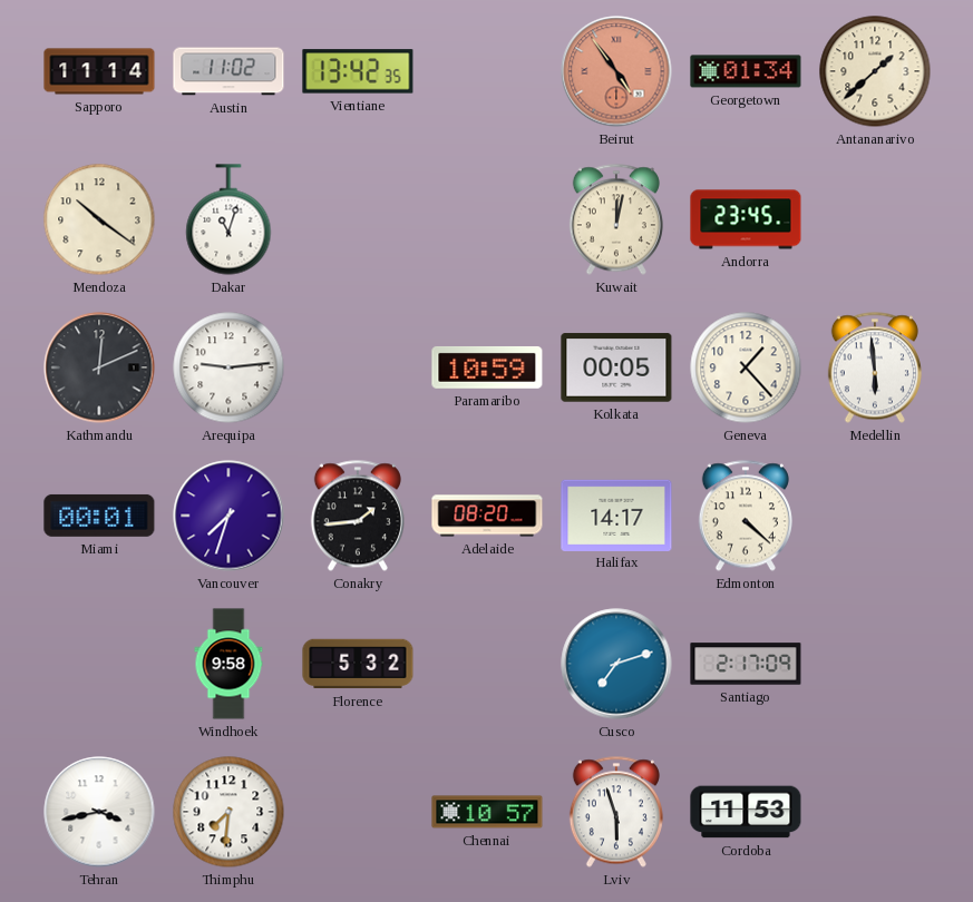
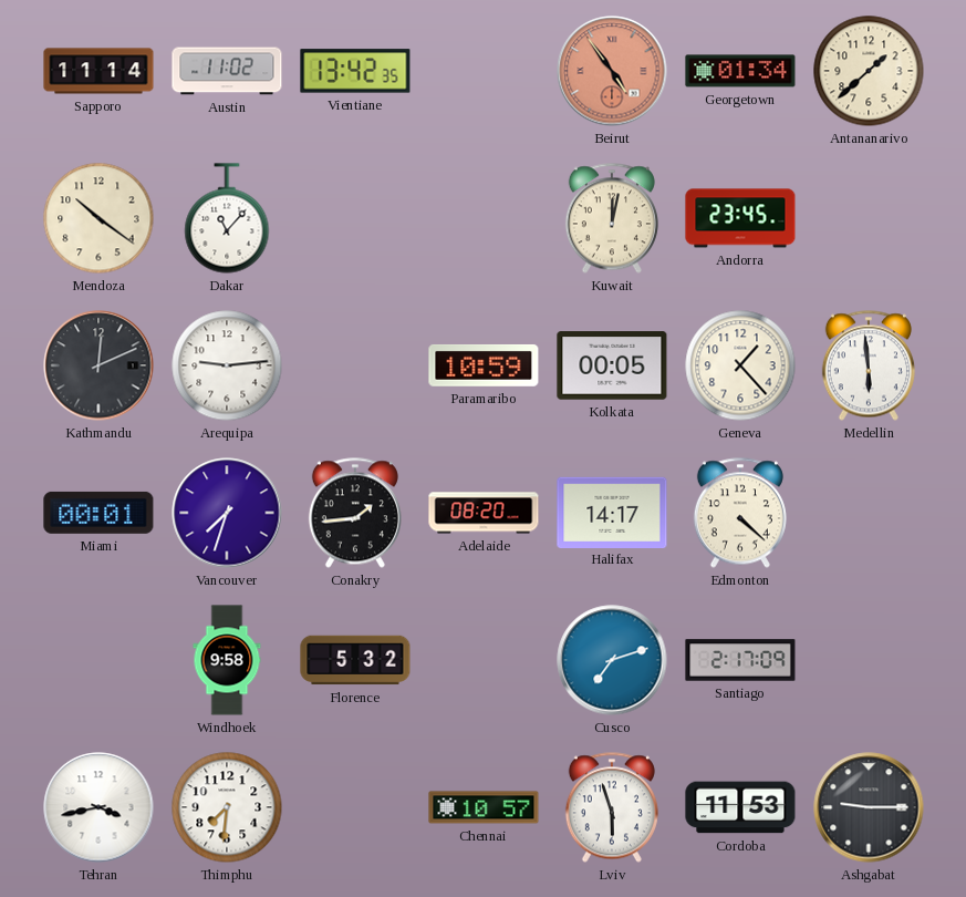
Dakar: 11:03 -> 11:07 (227, 218)
Ashgabat: none -> 9:15 (869, 807)
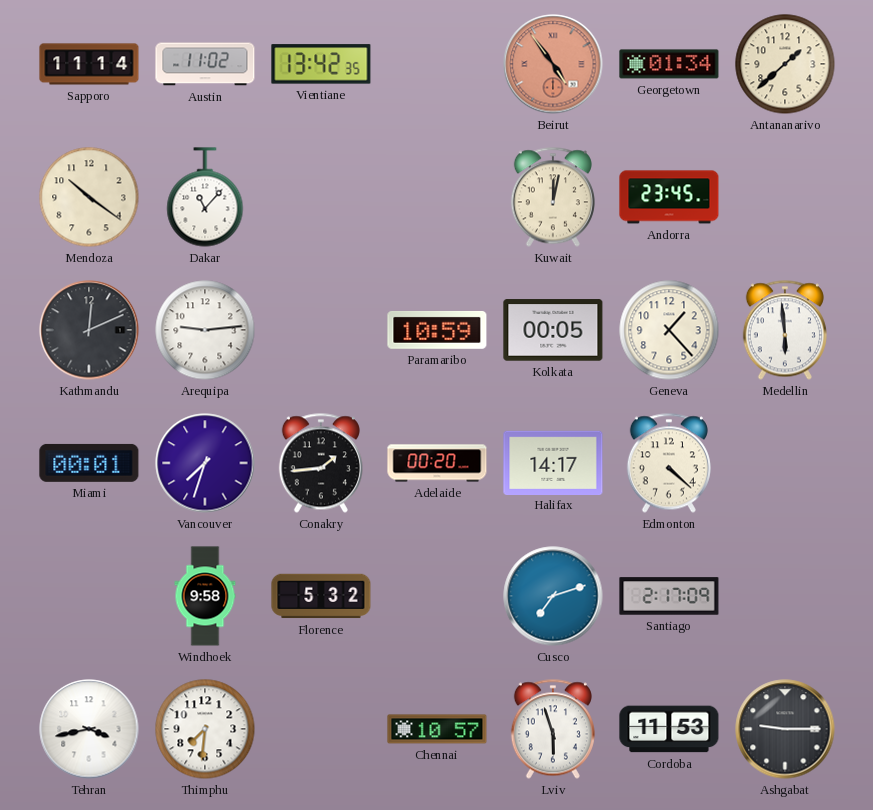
Adelaide: 08:20 -> 00:20 (437, 463)
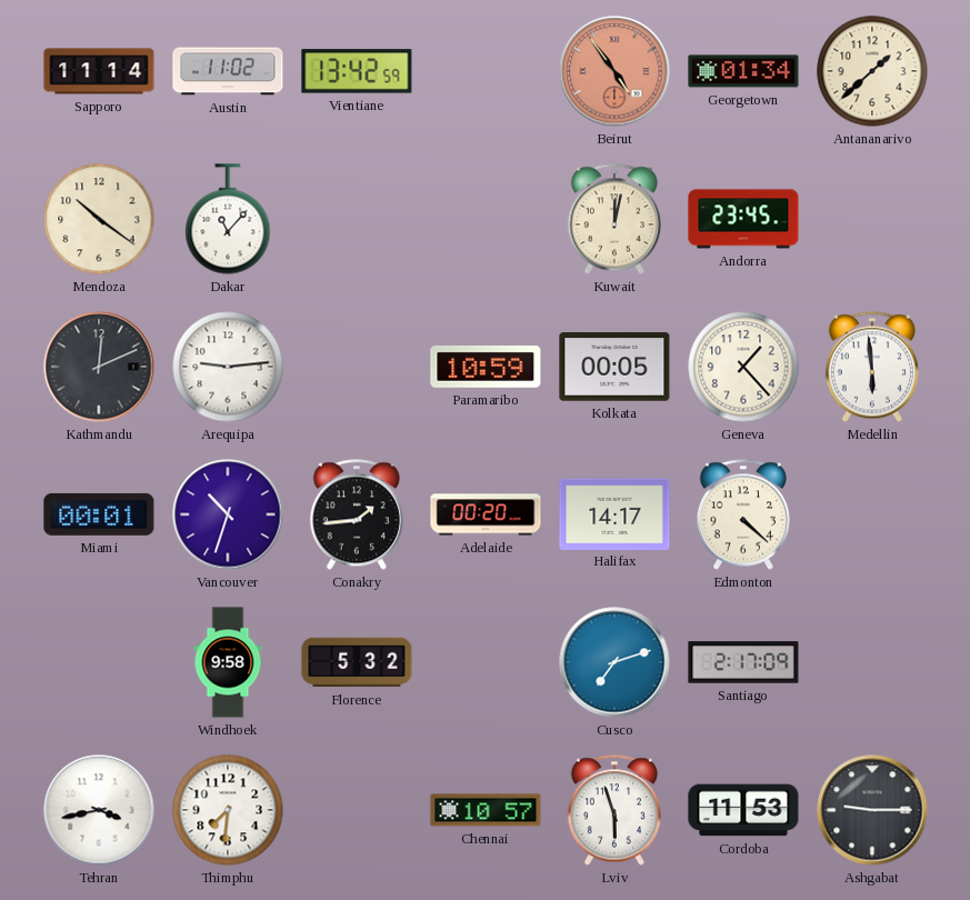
Vientiane: 13:42:35 -> 13:42:59 (357, 71)
Vancouver: 7:33 -> 10:33 (228, 514)
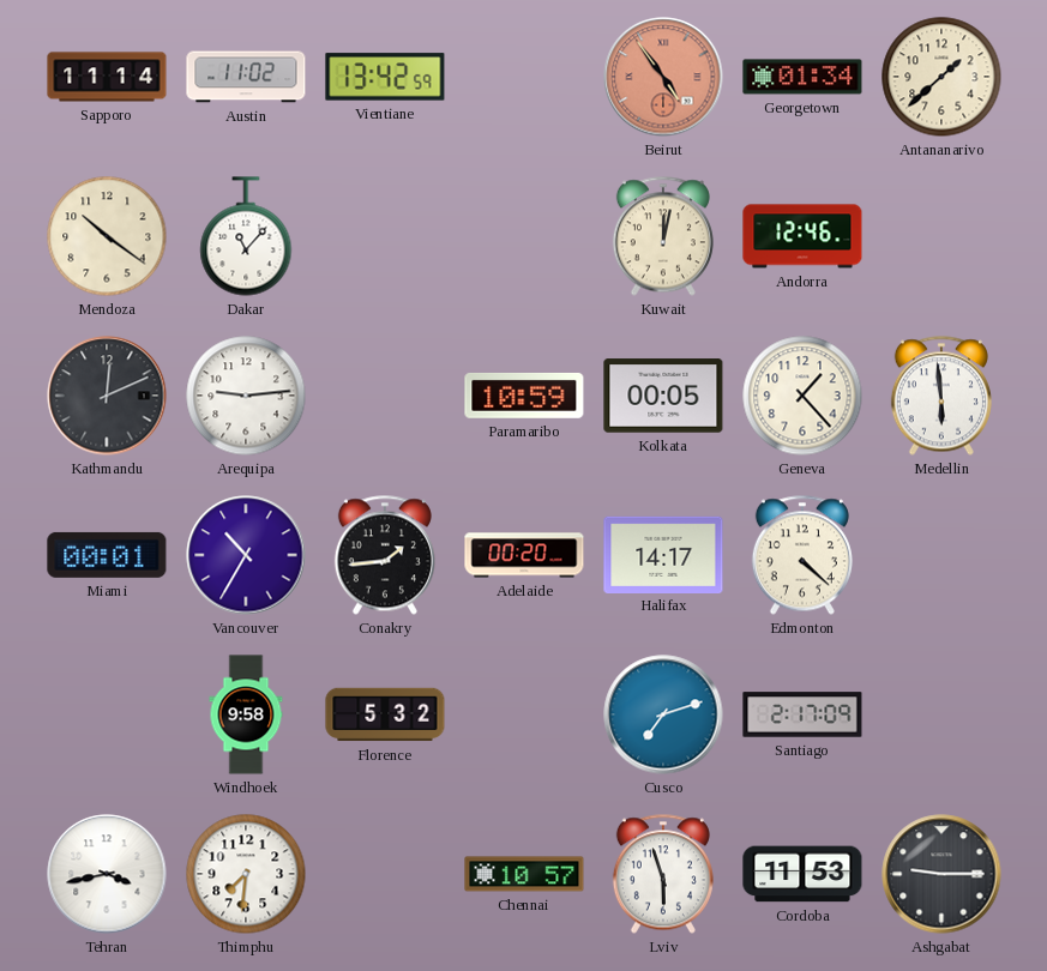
Andorra: 23:45 -> 12:46 (802, 236)
Vancouver: 10:33 -> 10:35 (246, 555)
